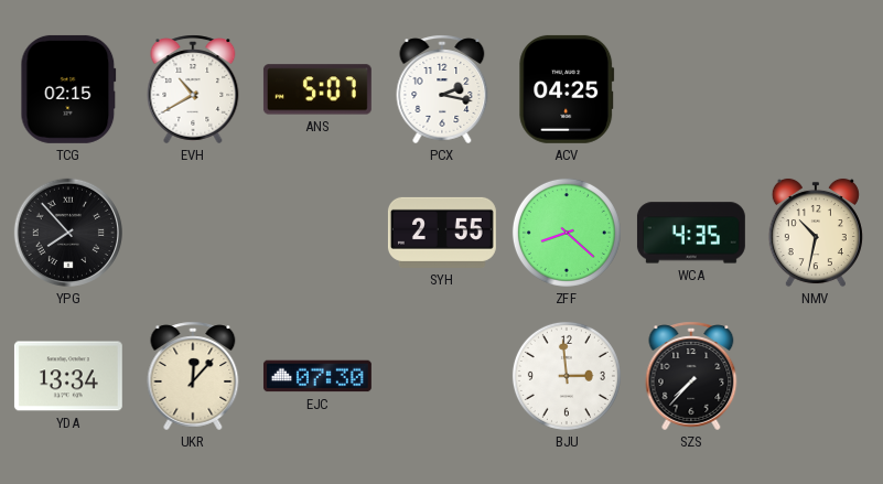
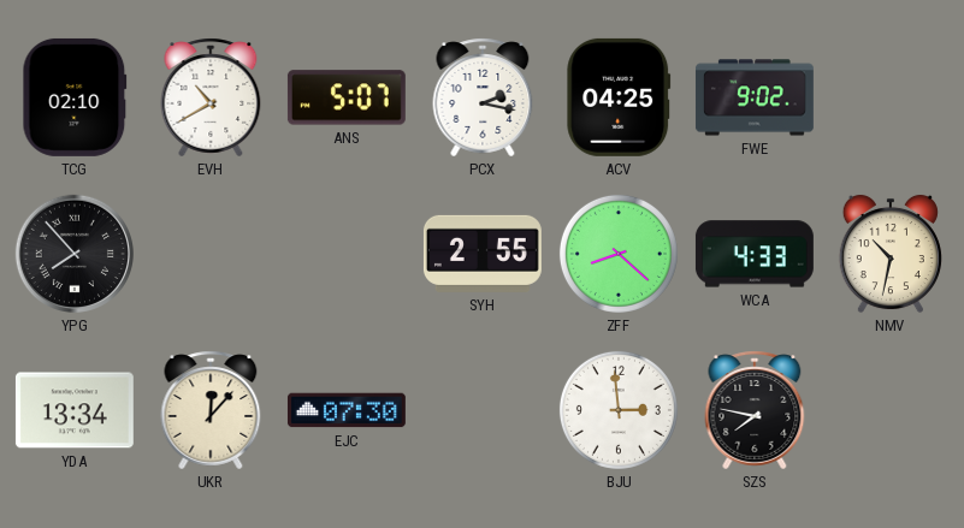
TCG: 02:15 -> 02:10 (75, 97)
FWE: none -> 9:02 (755, 97)
WCA: 4:35 -> 4:33 (755, 254)
SZS: 7:37 -> 7:47 (755, 410)
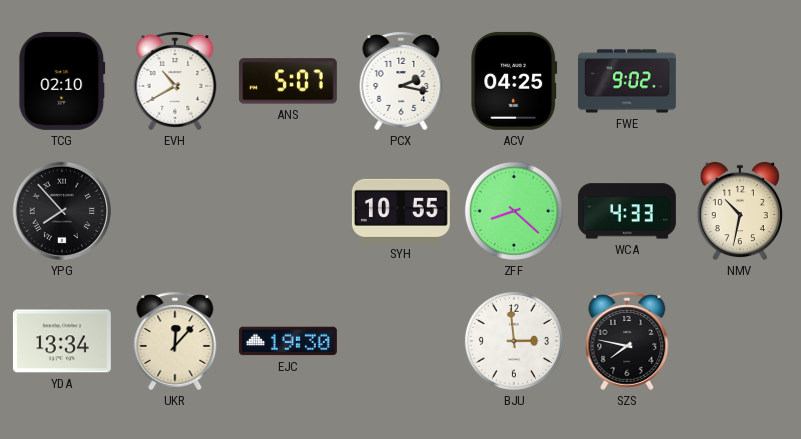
SYH: 2:55 -> 10:55 (401, 211)
EJC: 07:30 -> 19:30 (288, 341)
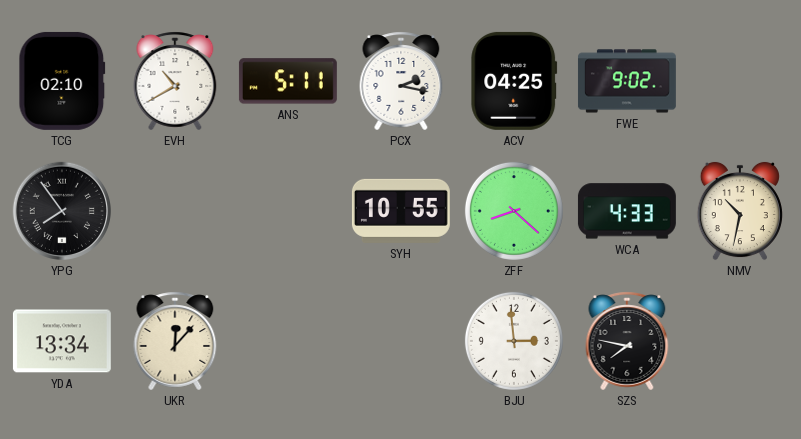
ANS: 5:07 -> 5:11 (288, 81)
YPG: 7:53 -> 7:54 (62, 211)
EJC: 19:30 -> none (288, 341)
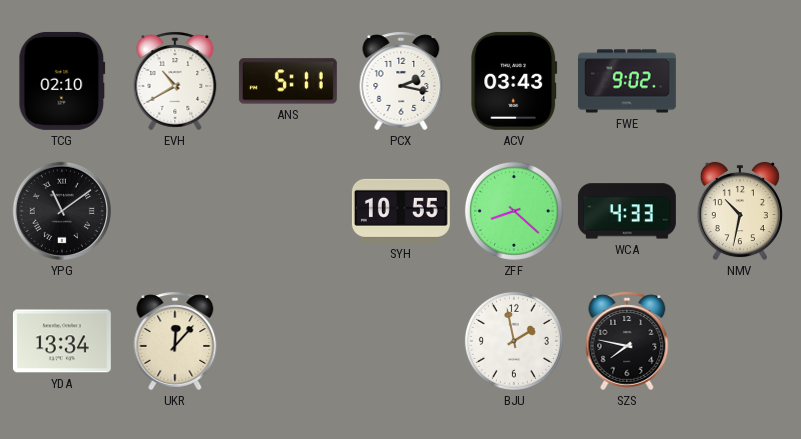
ACV: 04:25 -> 03:43 (514, 81)
YPG: 7:54 -> 11:09 (62, 211)
BJU: 2:59 -> 1:58 (514, 341)
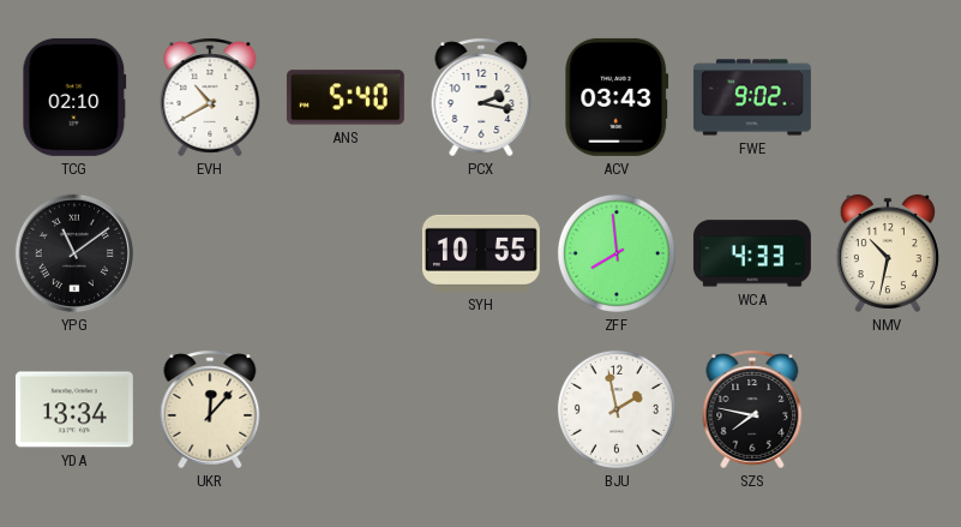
ANS: 5:11 -> 5:40 (346, 97)
ZFF: 8:22 -> 7:59 (617, 253)
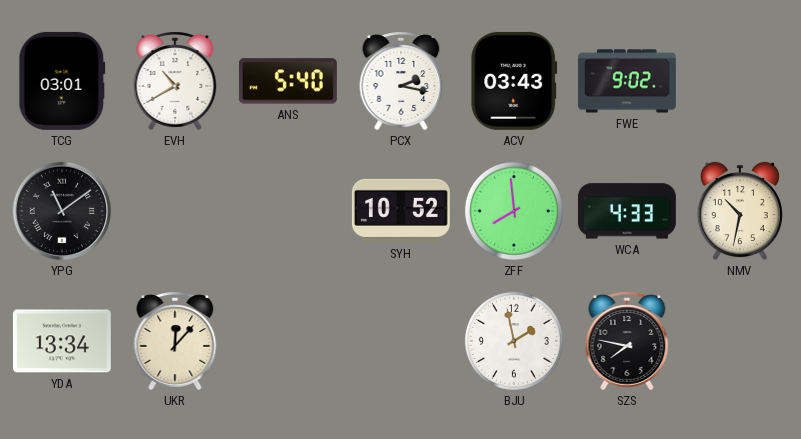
TCG: 02:10 -> 03:01 (62, 81)
SYH: 10:55 -> 10:52 (401, 211)
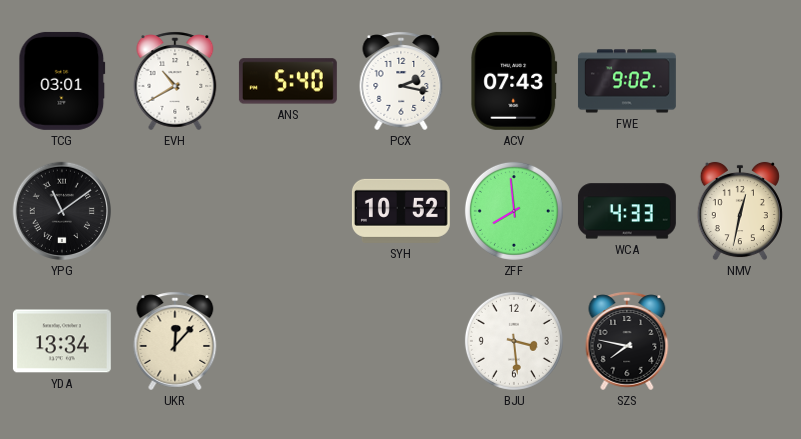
ACV: 03:43 -> 07:43 (514, 81)
NMV: 10:32 -> 12:32 (740, 211)
BJU: 1:58 -> 3:29 (514, 341)
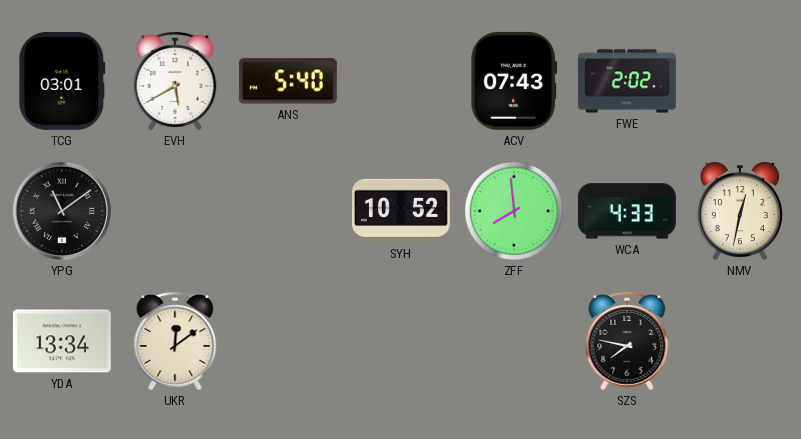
EVH: 10:40 -> 5:40 (175, 81)
PCX: 2:17 -> none (401, 81)
FWE: 9:02 -> 2:02 (627, 81)
UKR: 12:07 -> 12:09 (175, 341)
BJU: 3:29 -> none (514, 341)
